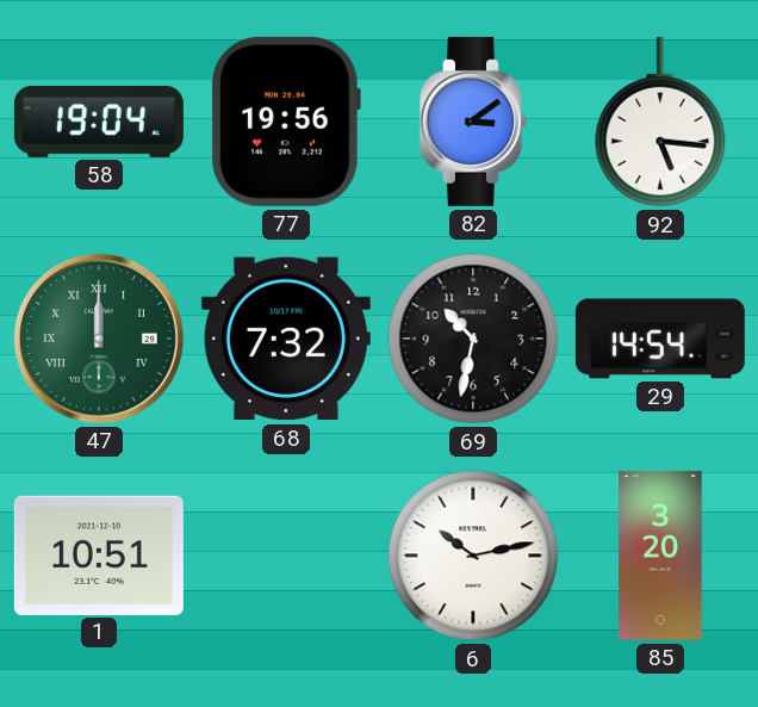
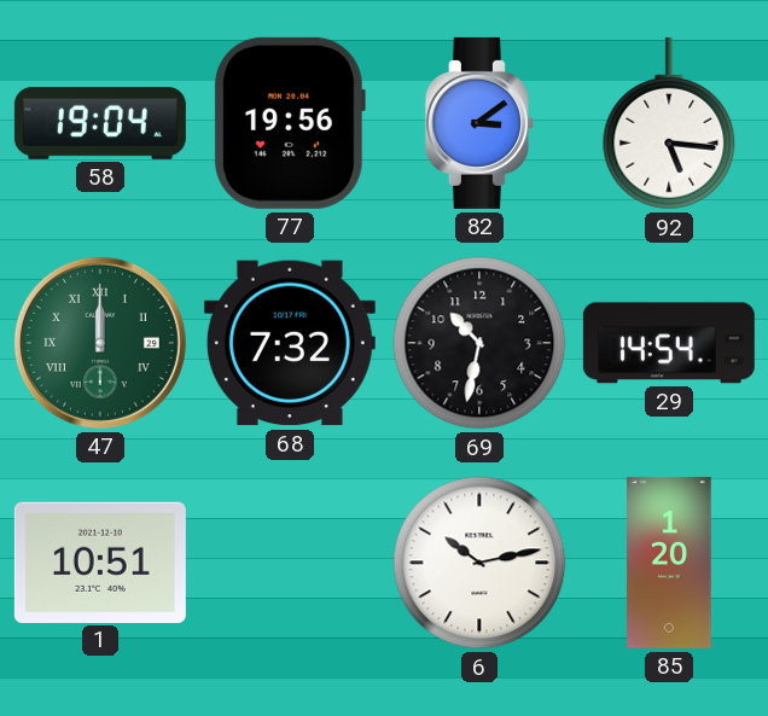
85: 3:20 -> 1:20 (669, 563)
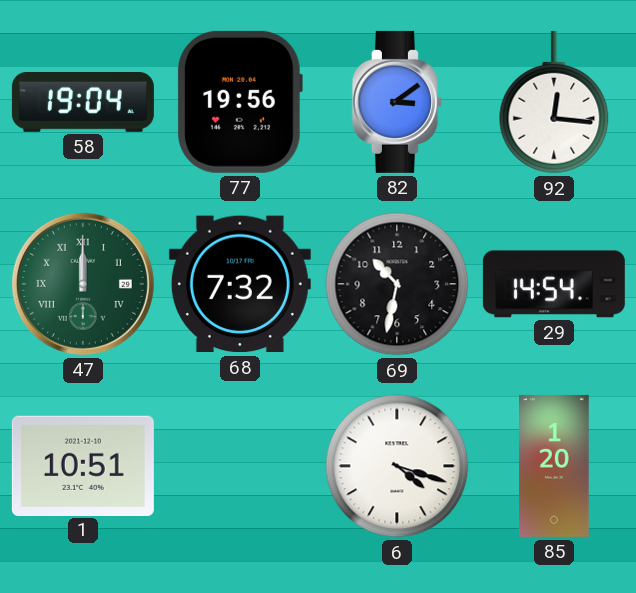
92: 5:16 -> 12:16 (554, 102)
6: 10:13 -> 4:18 (397, 466)
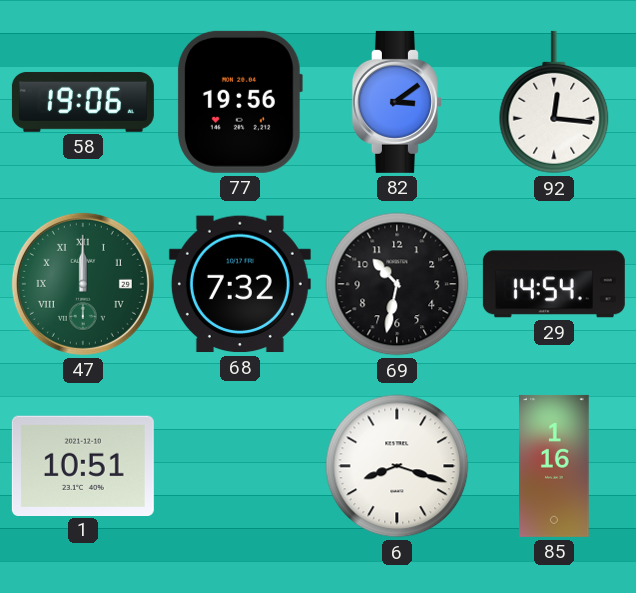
58: 19:04 -> 19:06 (83, 102)
6: 4:18 -> 8:18 (397, 466)
85: 1:20 -> 1:16 (554, 466)
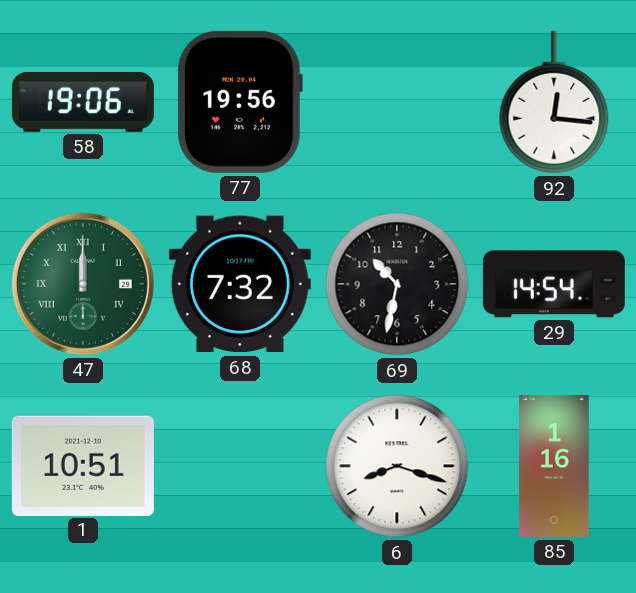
82: 3:09 -> none (397, 102)
